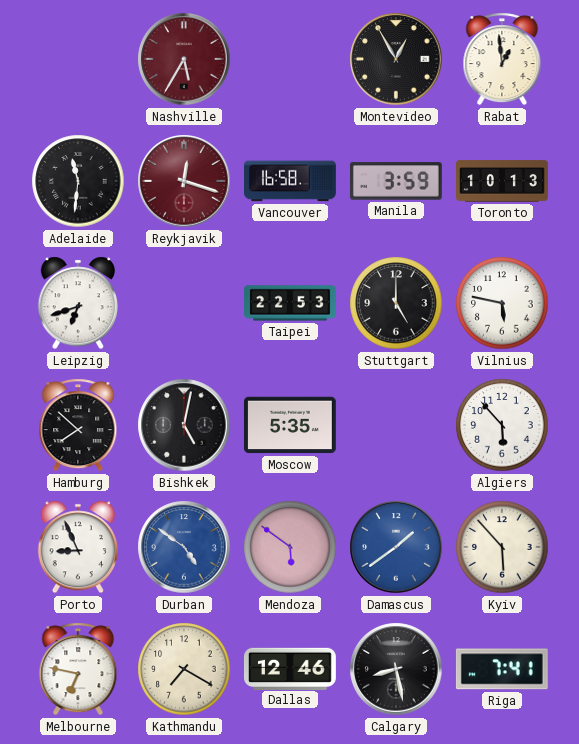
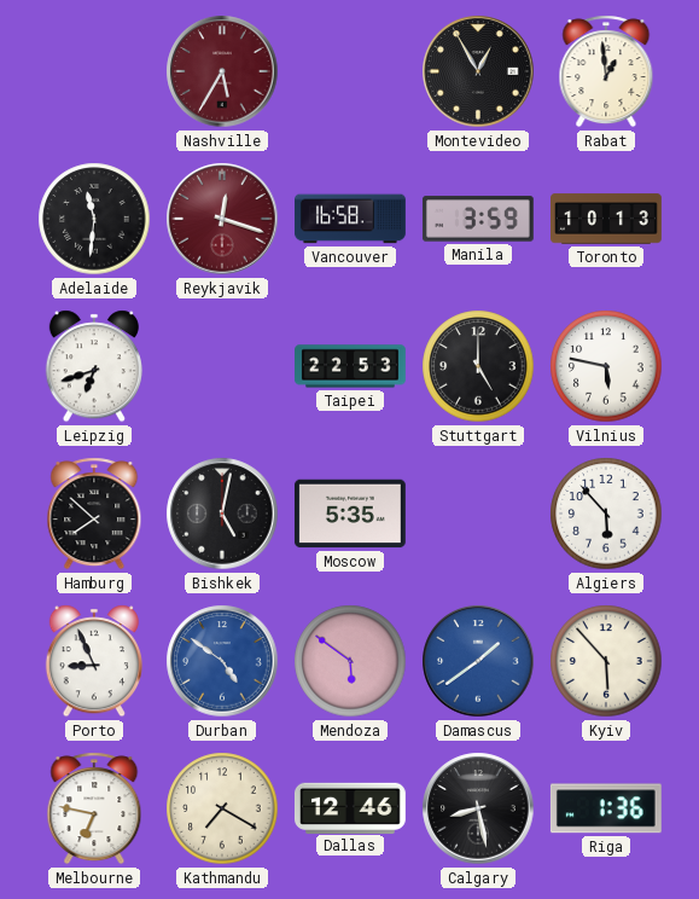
Riga: 7:41 -> 1:36 (606, 808)
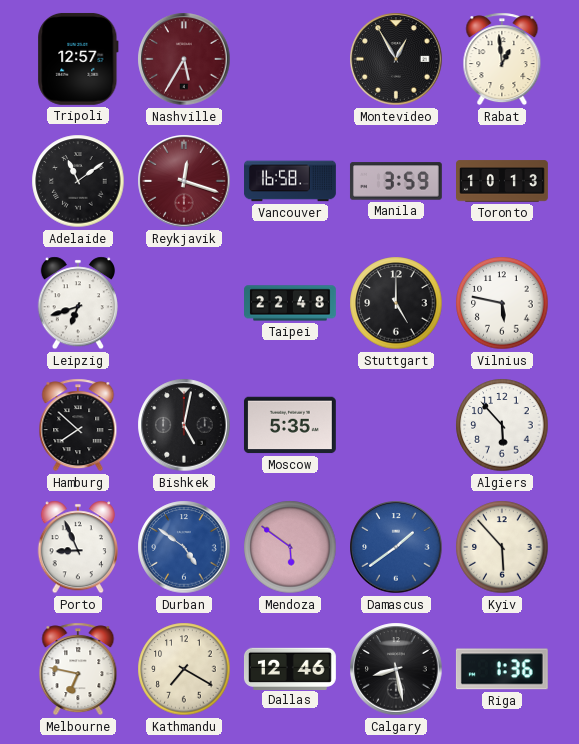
Tripoli: none -> 12:57 (78, 59)
Adelaide: 11:31 -> 11:09 (78, 181)
Taipei: 22:53 -> 22:48 (291, 303)
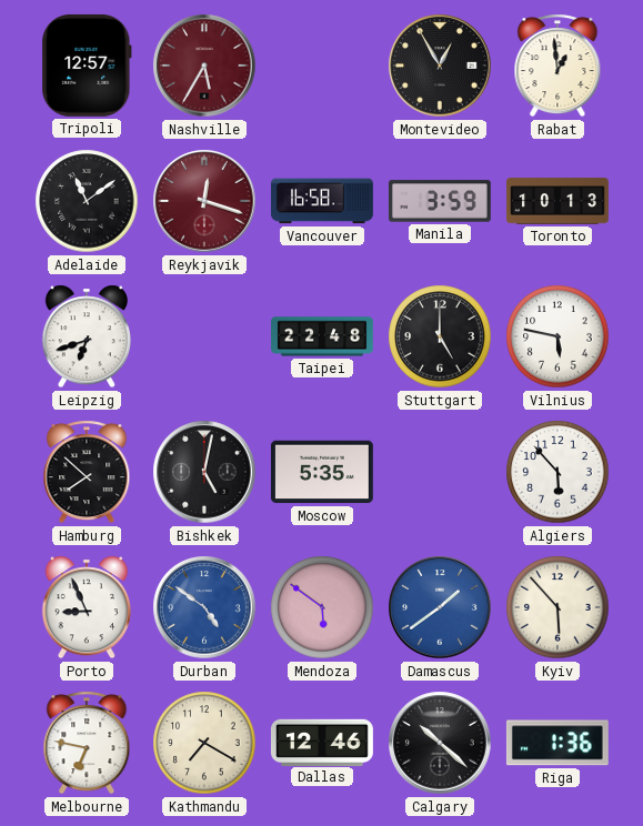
Calgary: 8:28 -> 10:22 (440, 743)
